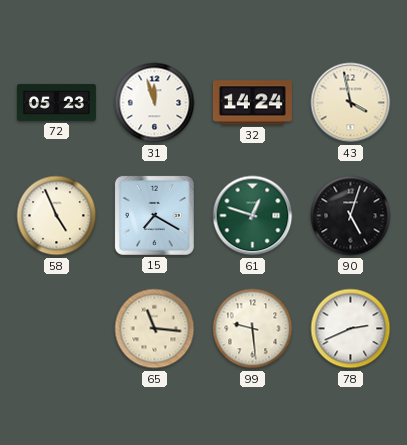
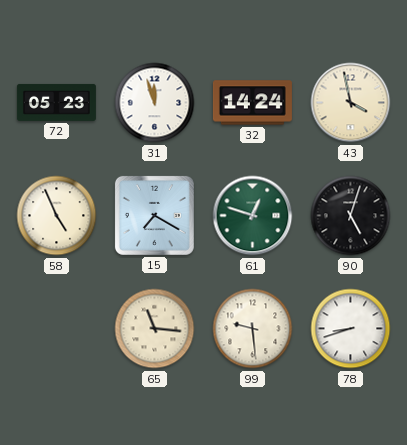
78: 2:41 -> 8:42 (351, 329)
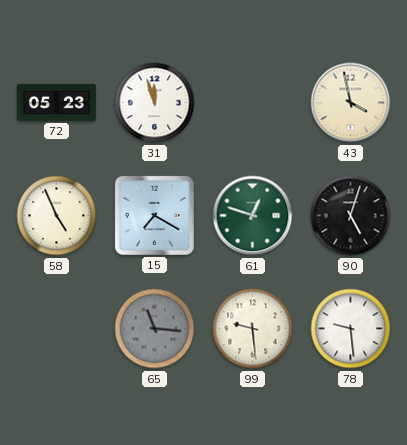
32: 14:24 -> none (252, 103)
65 dial: cream -> grey (155, 329)
78: 8:42 -> 9:29 (351, 329)
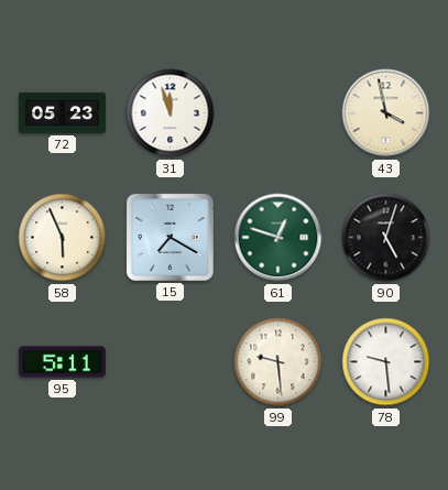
58: 4:56 -> 5:56 (63, 238)
95: none -> 5:11 (62, 362)
65: 11:16 -> none (155, 329)
